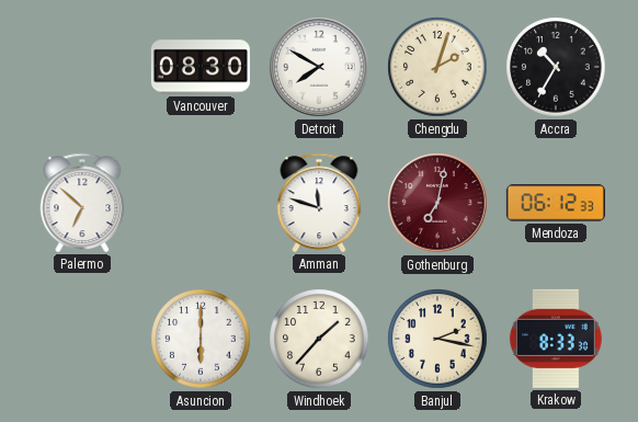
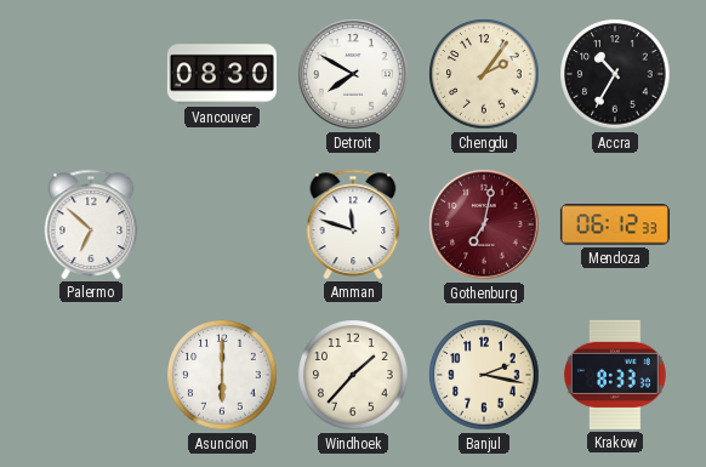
Chengdu: 2:03 -> 2:06 (484, 74)
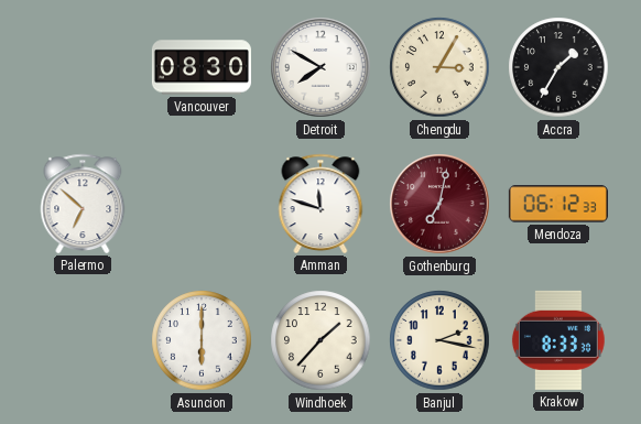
Chengdu: 2:06 -> 3:05 (439, 67)
Accra: 10:35 -> 1:35 (558, 67)
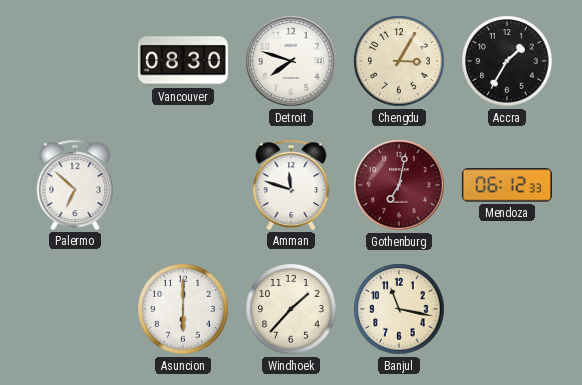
Detroit: 7:50 -> 7:48 (291, 61)
Banjul: 2:17 -> 11:17 (399, 309)
Krakow: 8:33 -> none (558, 340)
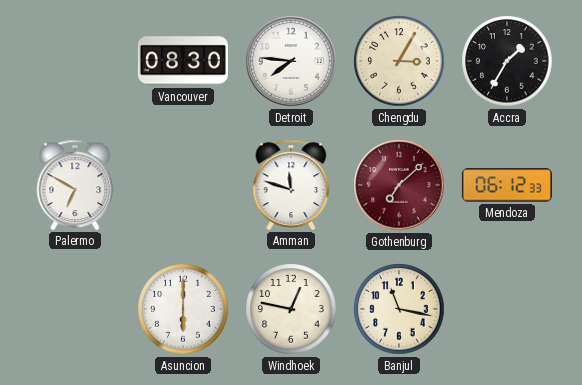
Detroit: 7:48 -> 7:46 (291, 61)
Palermo: 6:52 -> 6:50 (75, 185)
Gothenburg: 7:02 -> 7:08 (399, 185)
Windhoek: 1:37 -> 12:47 (291, 309)
